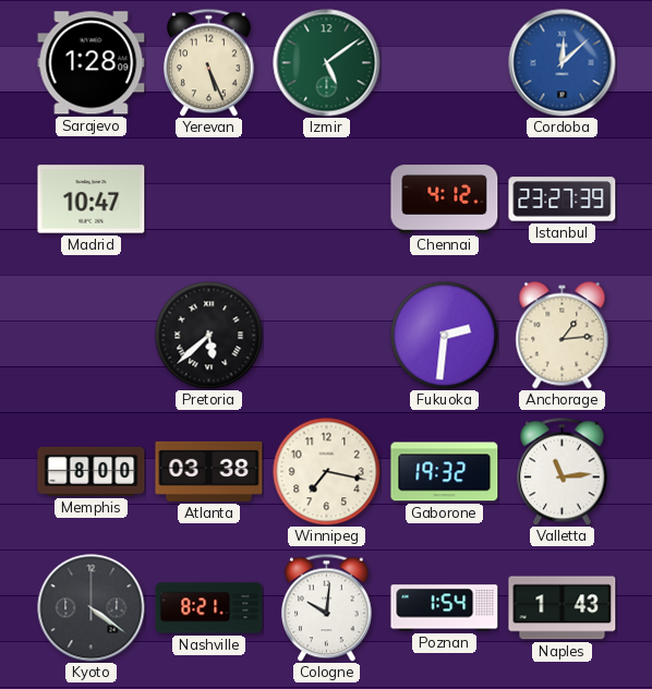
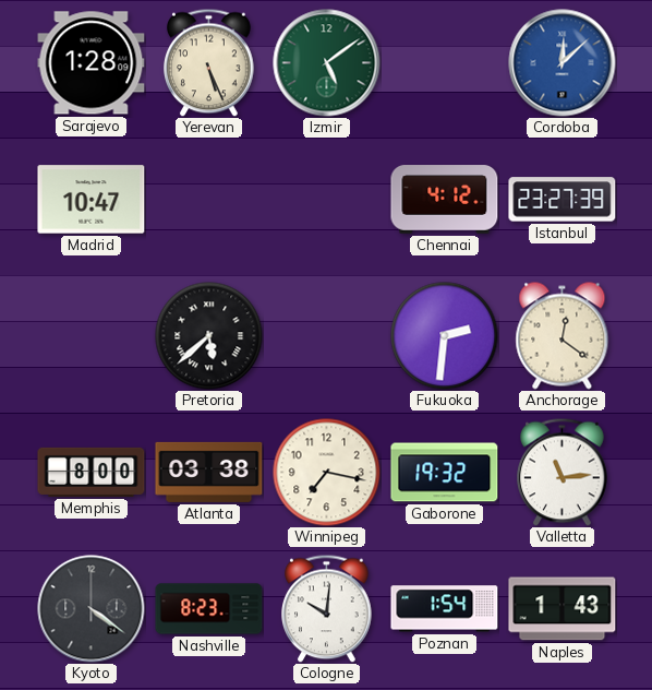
Anchorage: 1:14 -> 12:21 (563, 336)
Nashville: 8:21 -> 8:23 (209, 609)
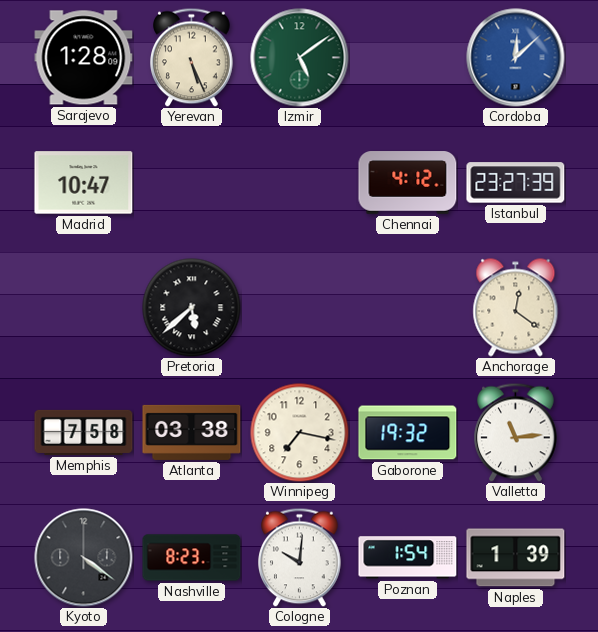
Fukuoka: 2:31 -> none (445, 336)
Memphis: 8:00 -> 7:58 (84, 432)
Naples: 1:43 -> 1:39 (516, 558)
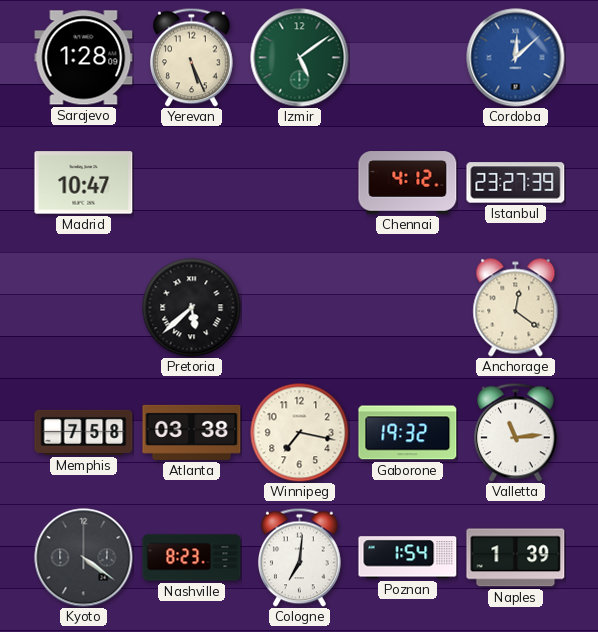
Cologne: 10:01 -> 7:01 (300, 557)
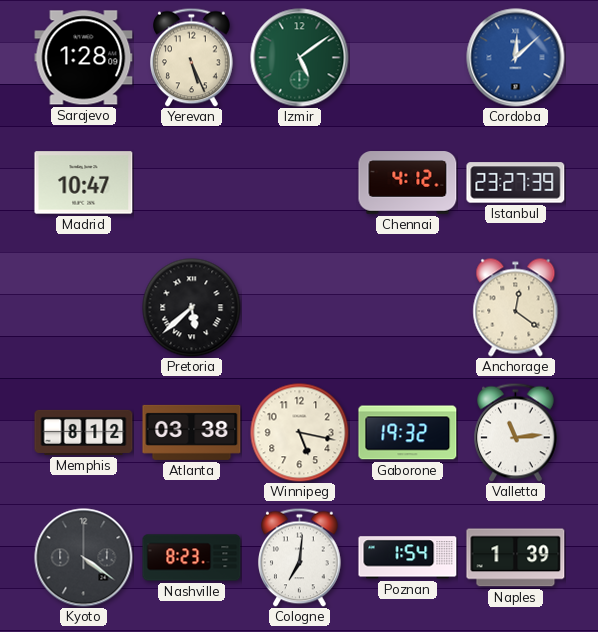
Memphis: 7:58 -> 8:12 (84, 432)
Winnipeg: 7:17 -> 5:17 (300, 433)
